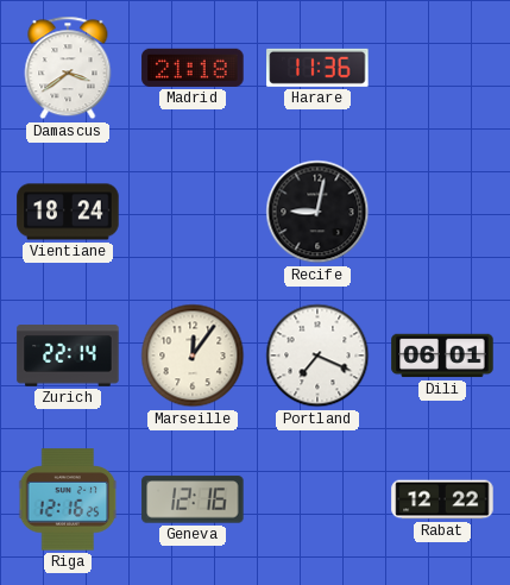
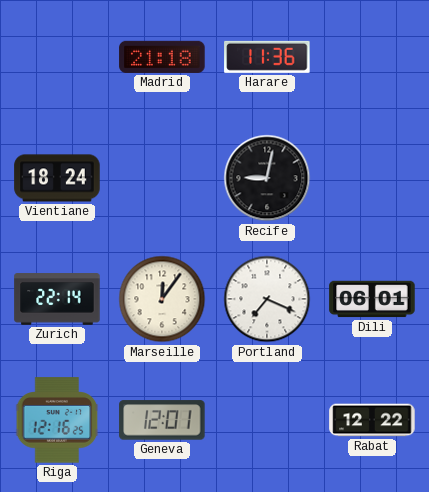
Damascus: 3:39 -> none (68, 68)
Geneva: 12:16 -> 12:01 (162, 420)
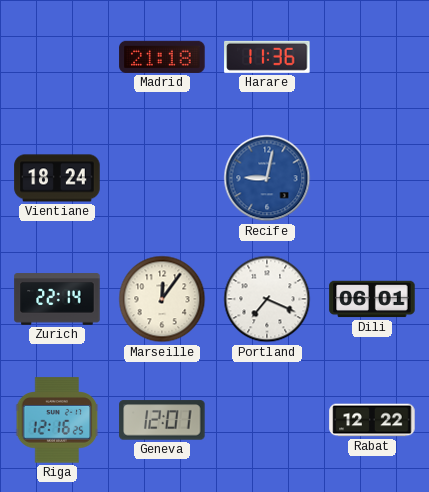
Recife dial: black -> blue (267, 178)
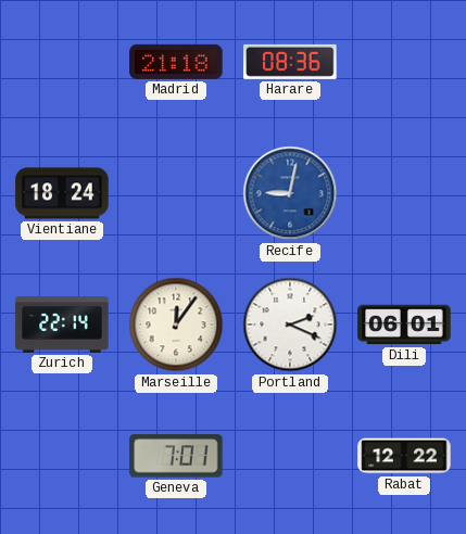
Harare: 11:36 -> 08:36 (290, 62)
Portland: 7:19 -> 2:19 (290, 325)
Riga: 12:16 -> none (57, 420)
Geneva: 12:01 -> 7:01 (176, 456)
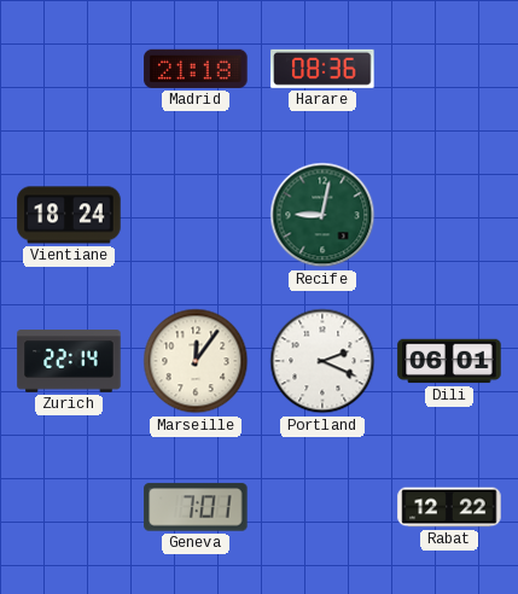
Recife dial: blue -> green (322, 215)
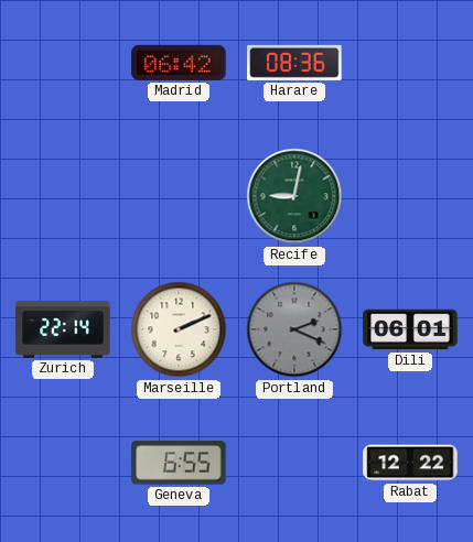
Madrid: 21:18 -> 06:42 (179, 63)
Vientiane: 18:24 -> none (69, 215)
Marseille: 12:06 -> 2:11 (179, 329)
Portland dial: white -> grey (294, 329)
Geneva: 7:01 -> 6:55 (179, 463)
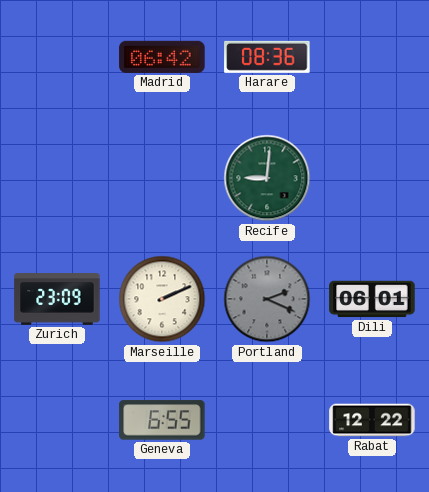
Recife: 9:02 -> 9:01 (267, 178)
Zurich: 22:14 -> 23:09 (57, 299)
